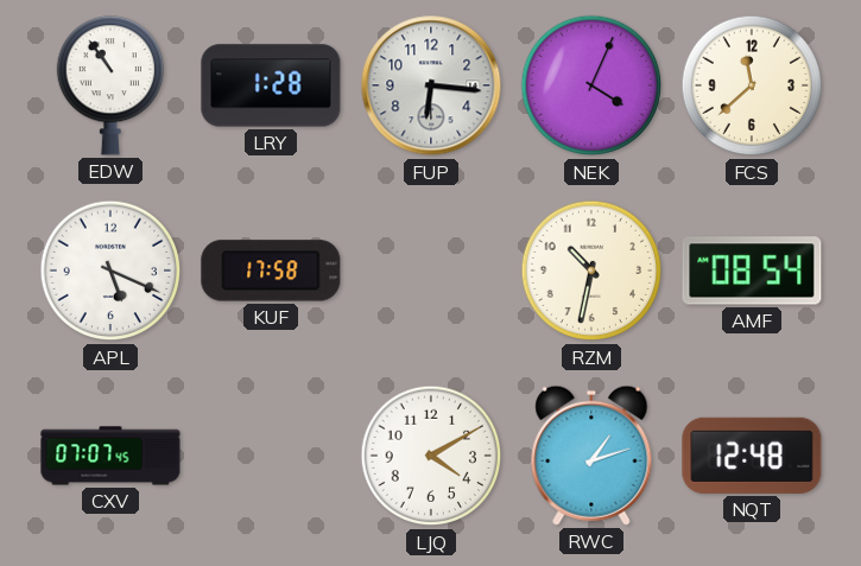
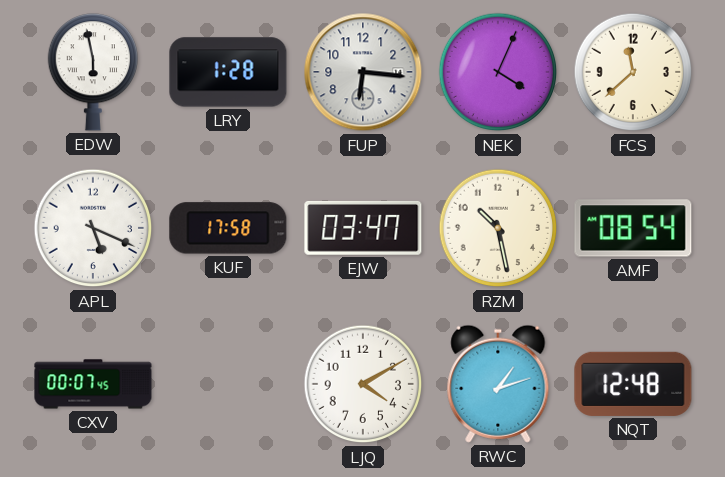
EDW: 10:54 -> 5:58 (92, 72)
EJW: none -> 03:47 (363, 228)
RZM: 10:32 -> 10:28 (498, 228)
CXV: 07:07 -> 00:07 (93, 384)
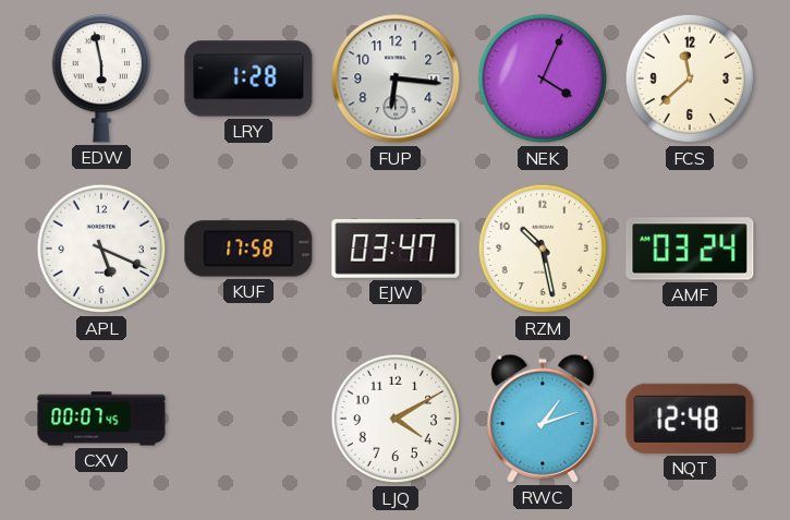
AMF: 08:54 -> 03:24 (690, 249)
